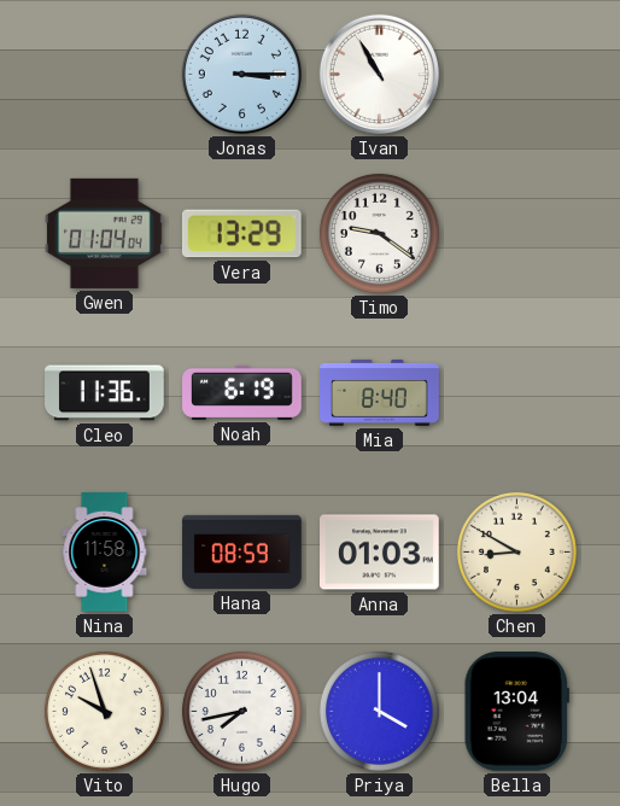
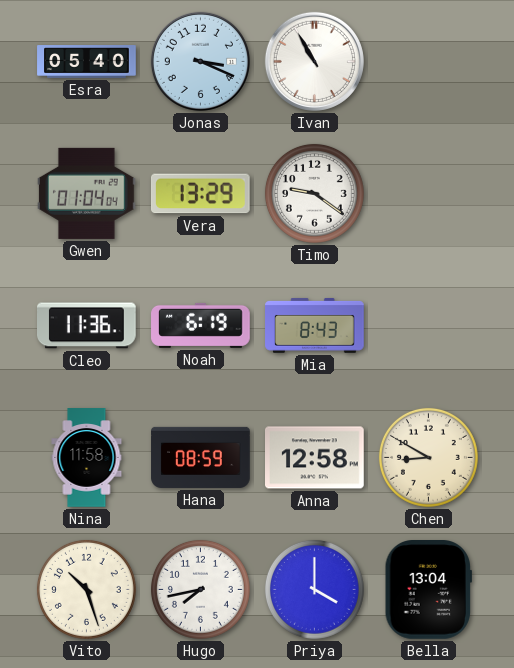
Esra: none -> 05:40 (87, 62)
Jonas: 3:15 -> 3:19 (200, 61)
Mia: 8:40 -> 8:43 (315, 326)
Anna: 01:03 -> 12:58 (315, 458)
Vito: 9:57 -> 10:27 (86, 589)
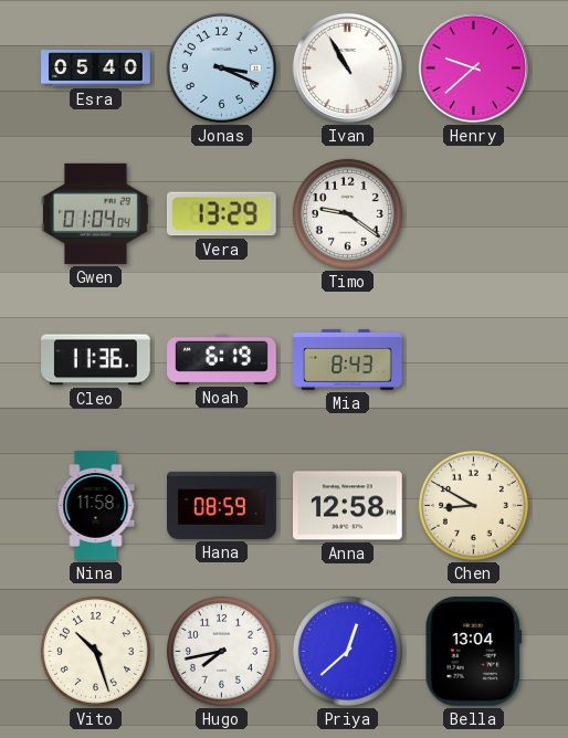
Henry: none -> 9:38 (473, 67)
Priya: 4:00 -> 12:38 (347, 651)
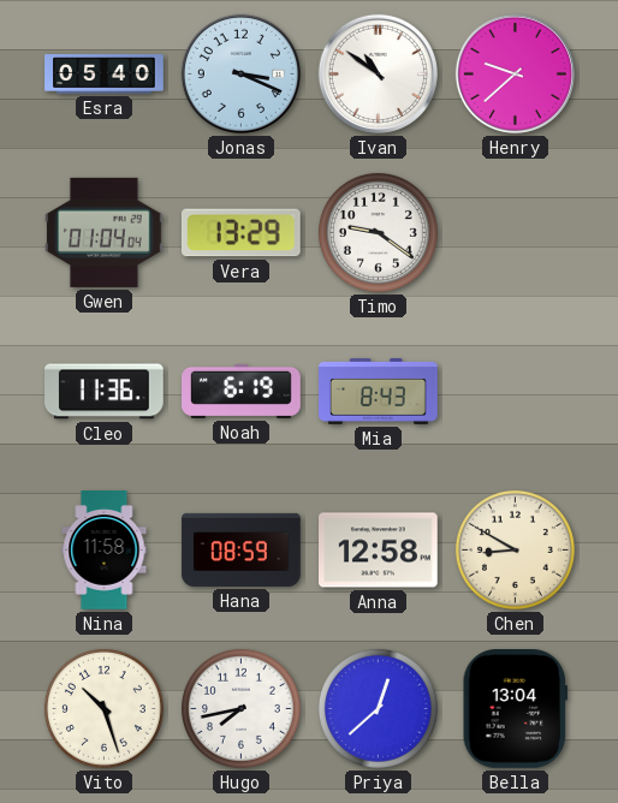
Ivan: 10:55 -> 10:51 (378, 73)
